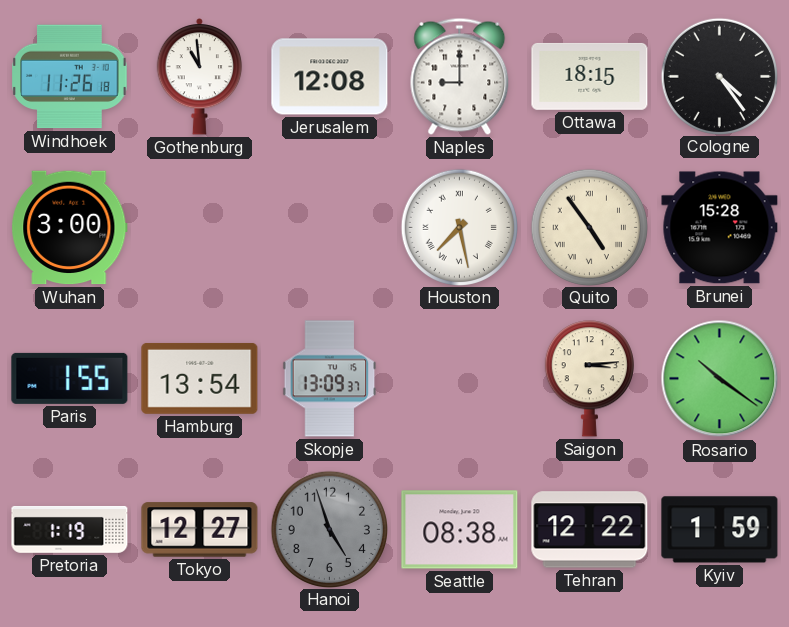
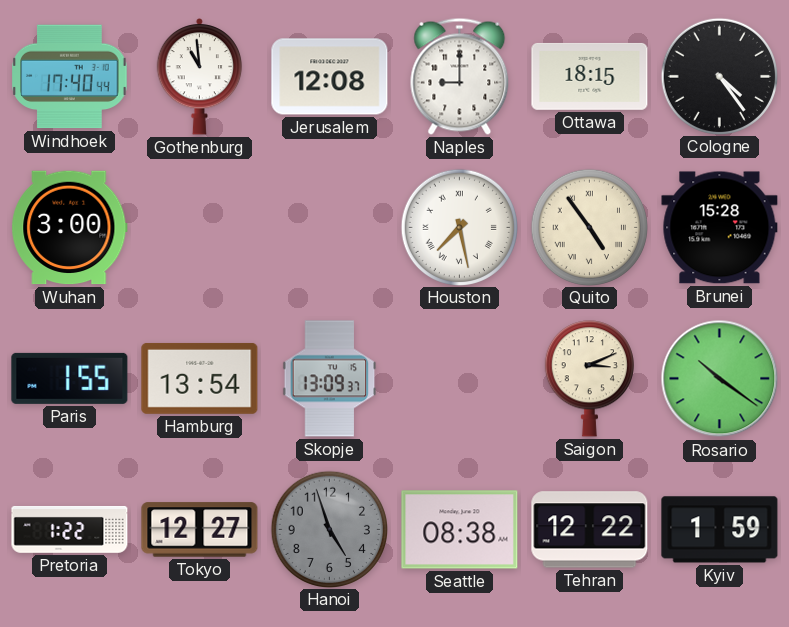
Windhoek: 11:26 -> 17:40 (70, 77)
Saigon: 3:14 -> 3:11 (589, 379)
Pretoria: 1:19 -> 1:22 (70, 529)
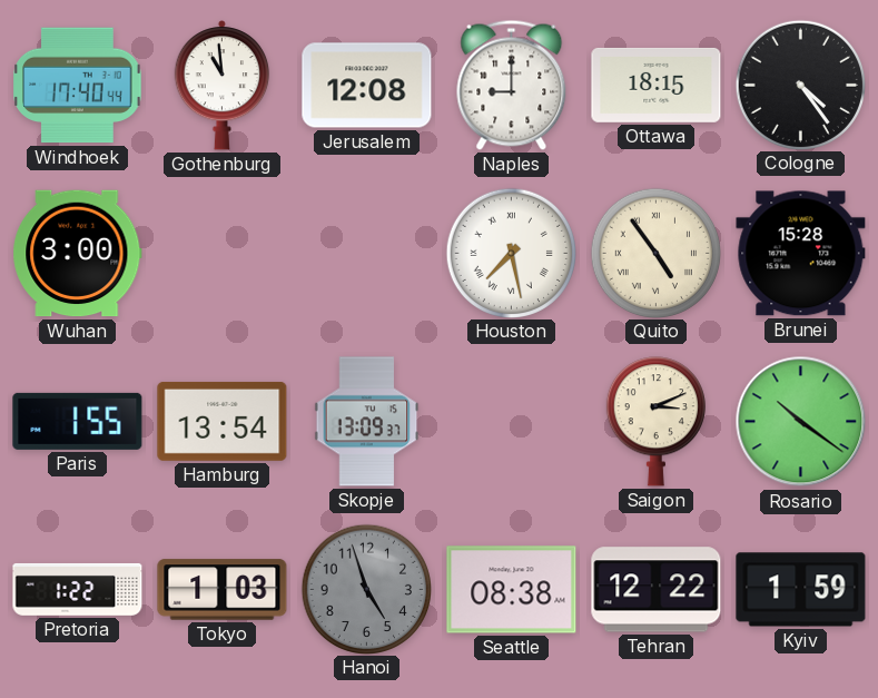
Tokyo: 12:27 -> 1:03 (223, 590)
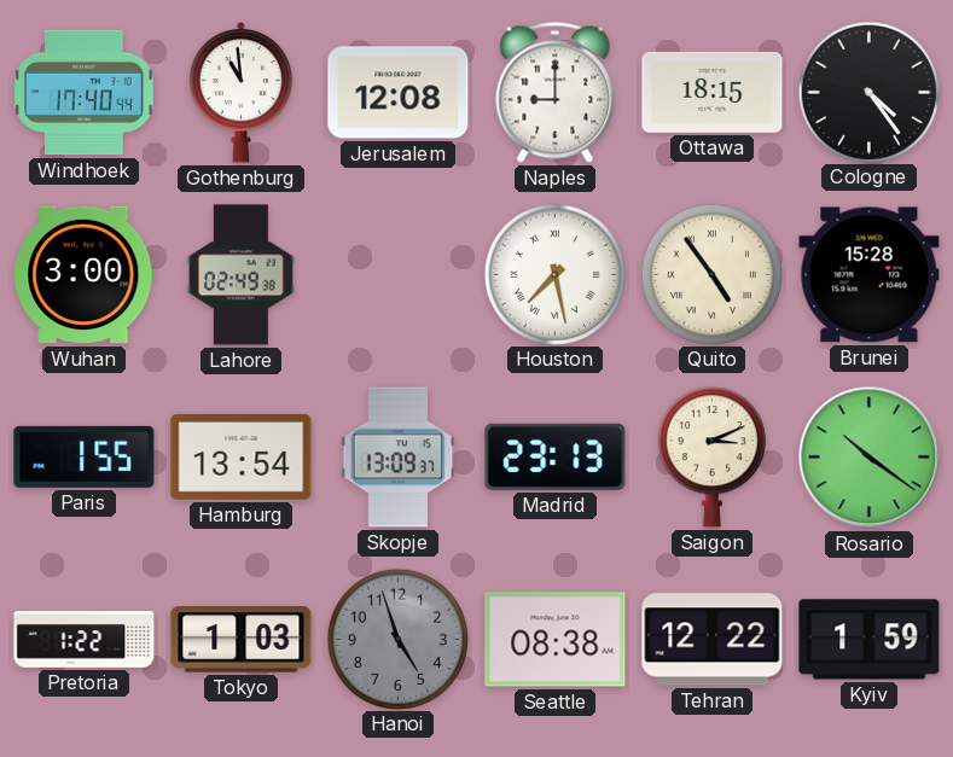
Lahore: none -> 02:49 (240, 275)
Madrid: none -> 23:13 (556, 456)
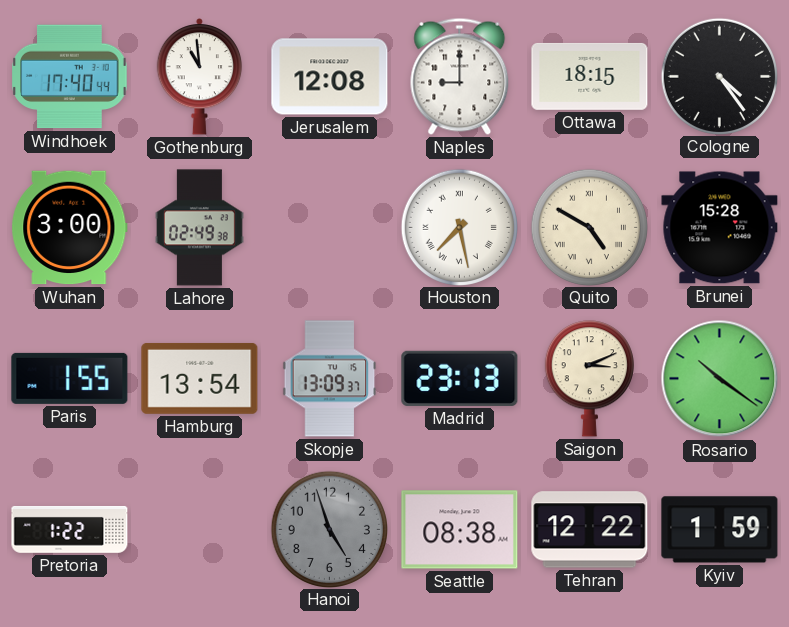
Quito: 4:54 -> 4:50 (589, 227)
Tokyo: 1:03 -> none (242, 640)
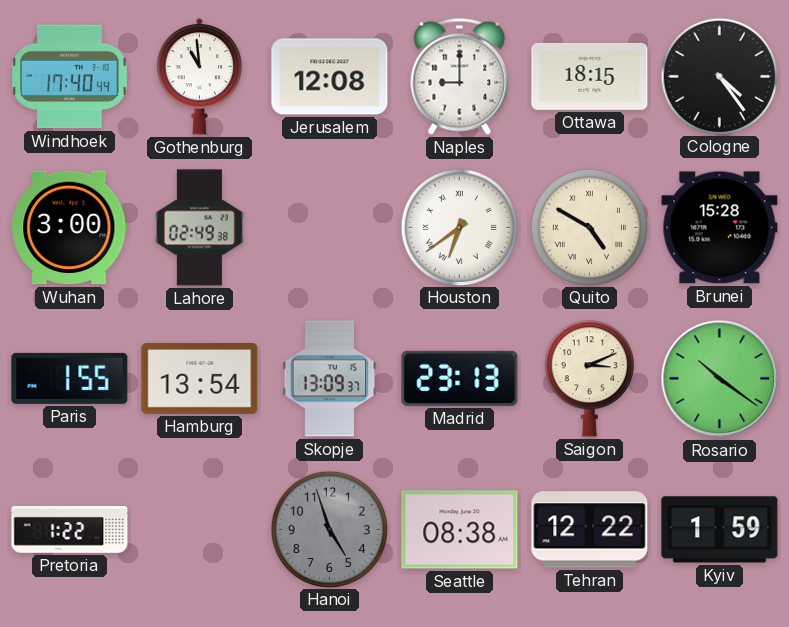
Houston: 7:28 -> 6:39 (459, 227)
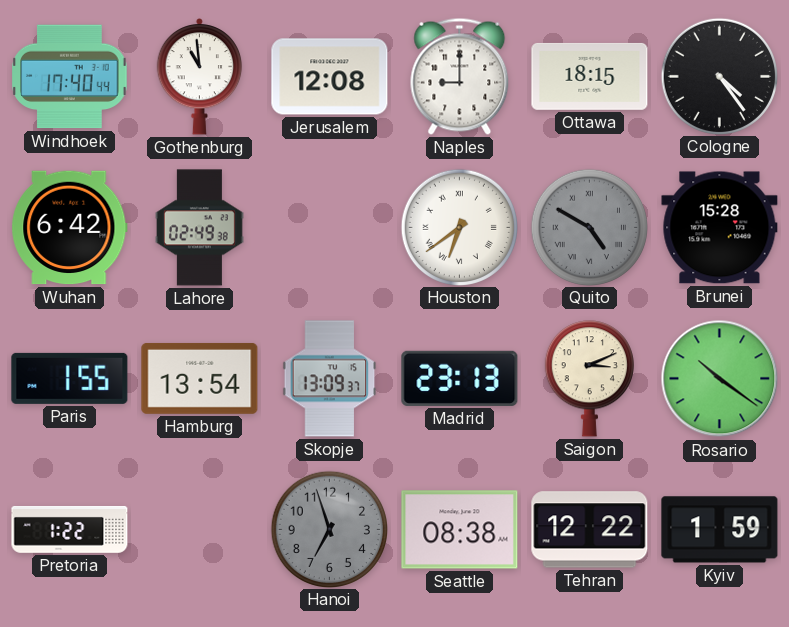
Wuhan: 3:00 -> 6:42 (70, 228)
Quito dial: cream -> grey (589, 227)
Hanoi: 4:57 -> 6:57 (329, 529)
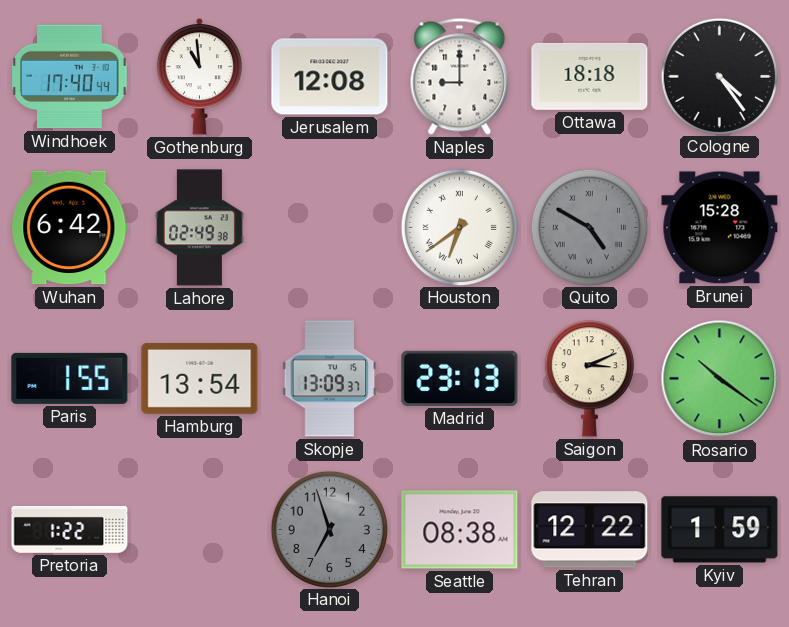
Ottawa: 18:15 -> 18:18 (590, 76)
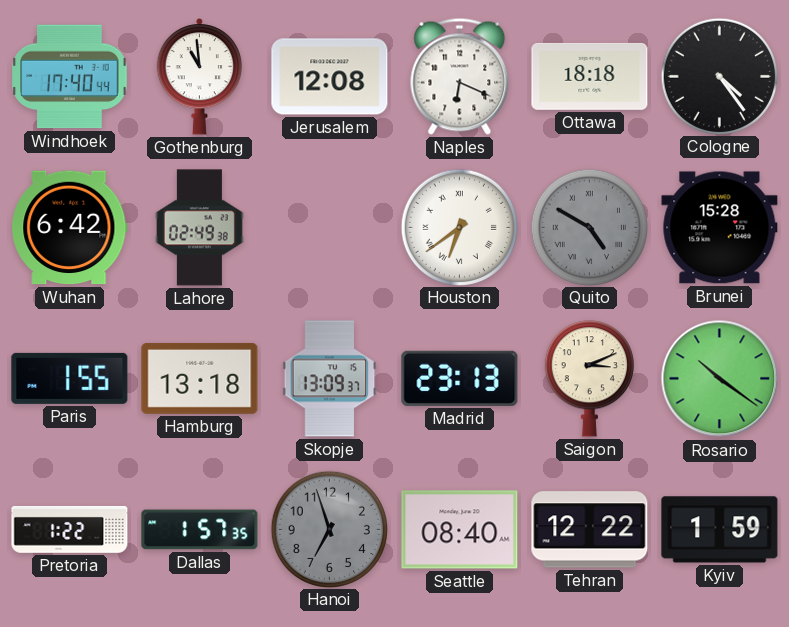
Naples: 9:00 -> 6:19 (460, 76)
Hamburg: 13:54 -> 13:18 (200, 378)
Dallas: none -> 1:57 (200, 530)
Seattle: 08:38 -> 08:40 (460, 530)
